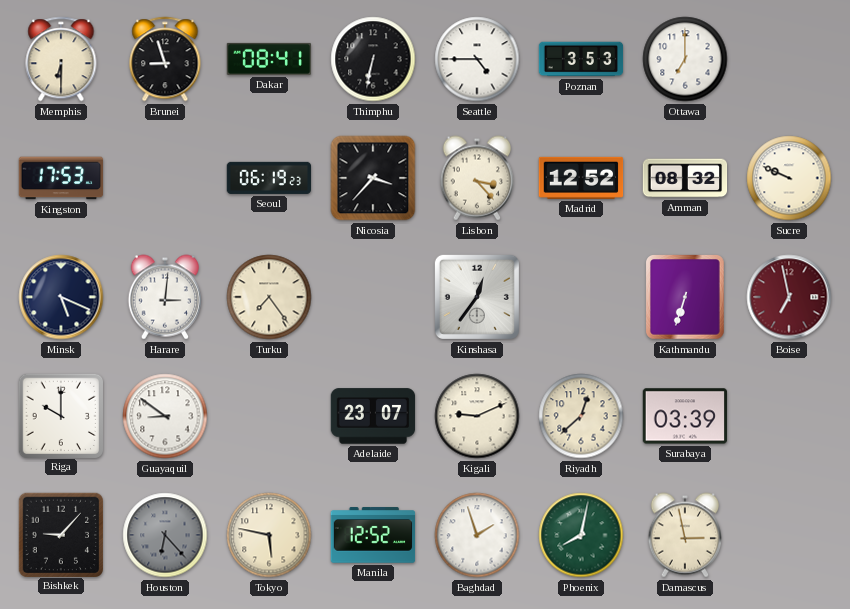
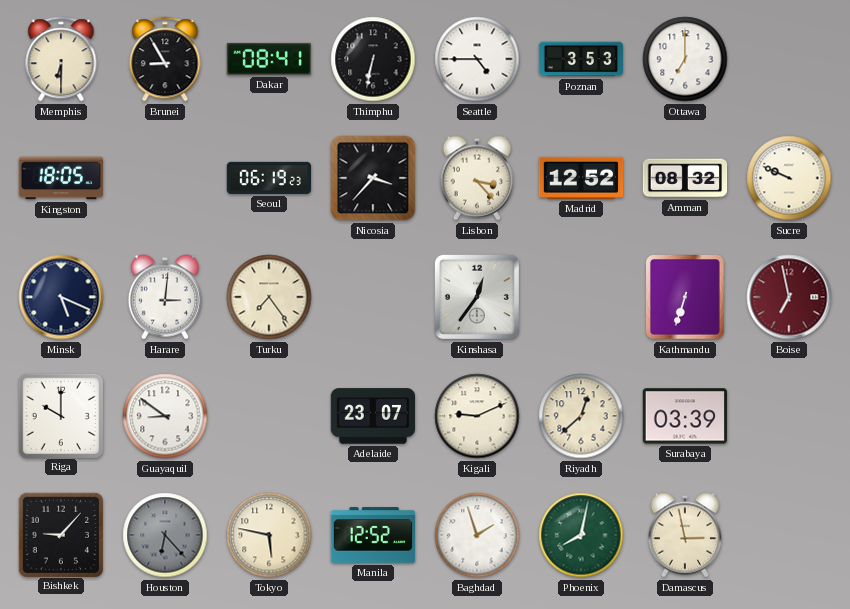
Brunei: 8:57 -> 8:55 (165, 59)
Kingston: 17:53 -> 18:05 (61, 178)
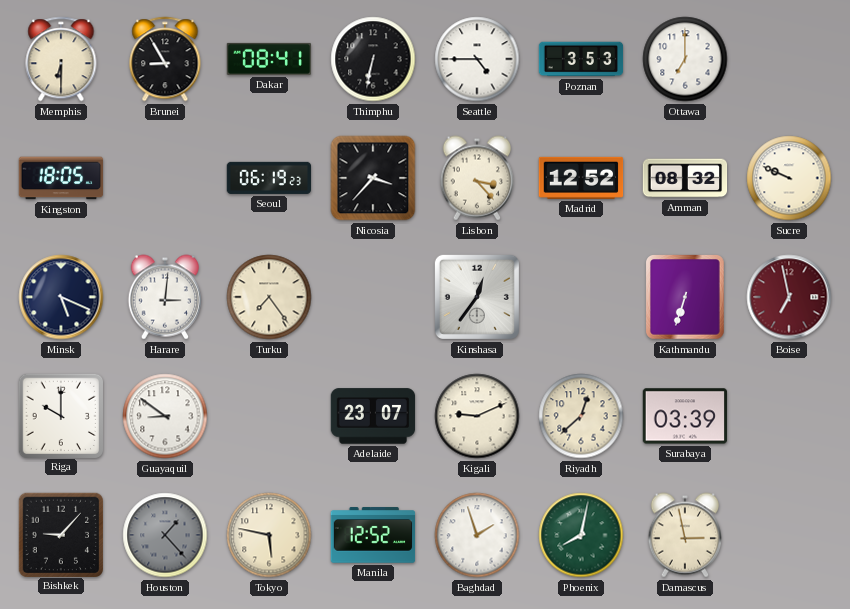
Houston: 6:23 -> 1:23 (165, 535)
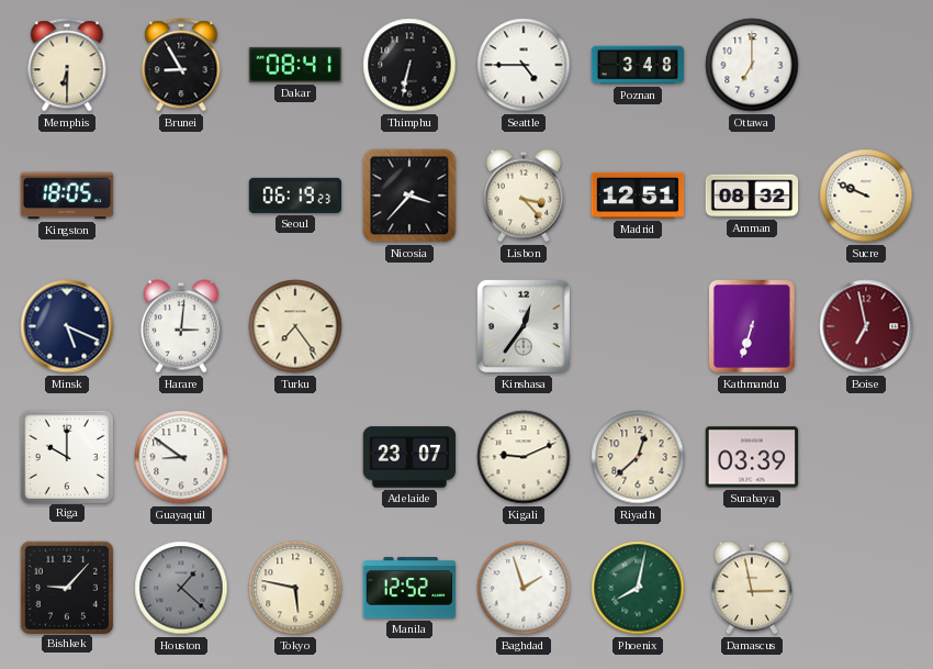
Poznan: 3:53 -> 3:48 (638, 65)
Madrid: 12:52 -> 12:51 (638, 196)
Houston: 1:23 -> 1:22 (181, 588)
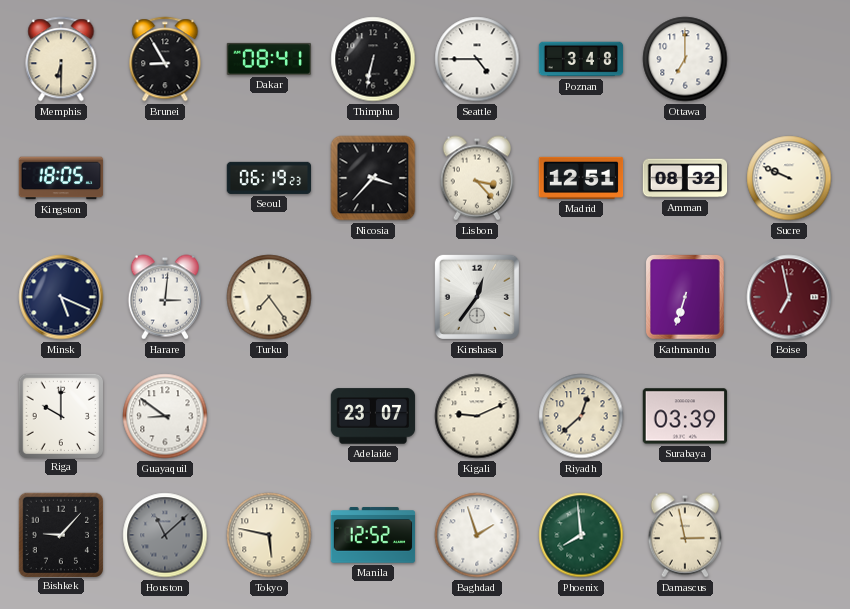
Houston: 1:22 -> 11:08 (165, 535)
Phoenix: 8:02 -> 7:59 (581, 535)
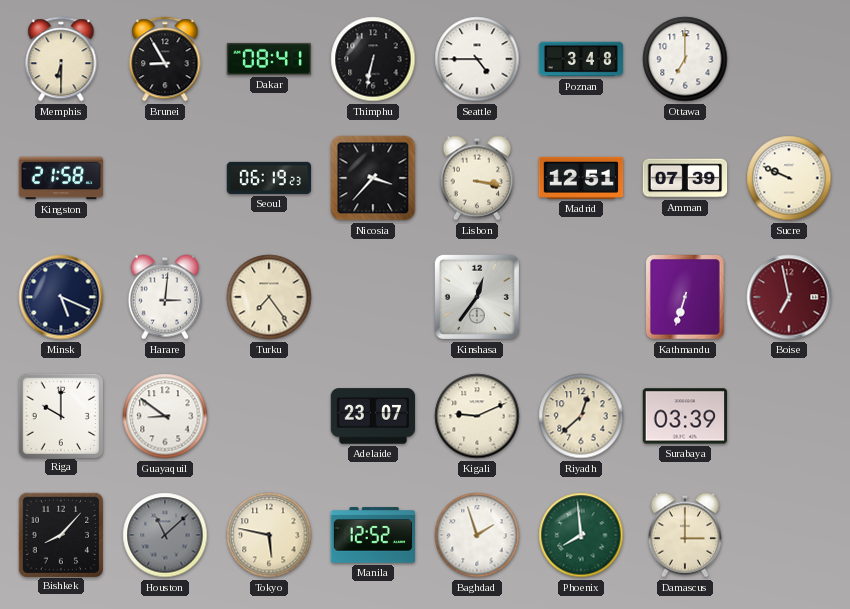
Kingston: 18:05 -> 21:58 (61, 178)
Lisbon: 3:23 -> 3:17 (476, 178)
Amman: 08:32 -> 07:39 (685, 178)
Bishkek: 9:07 -> 8:07 (61, 534)
Damascus: 2:58 -> 3:00 (684, 535)
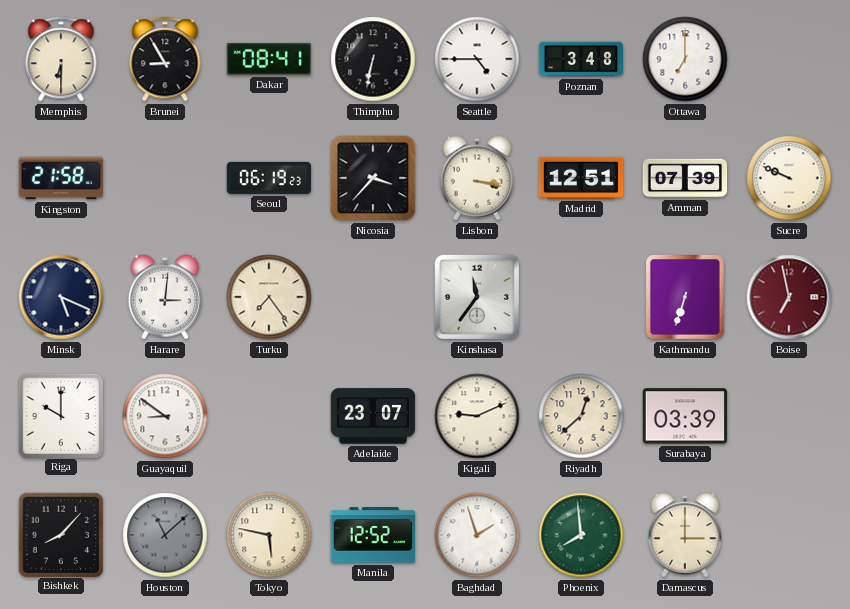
Kinshasa: 12:36 -> 11:36 (477, 297)
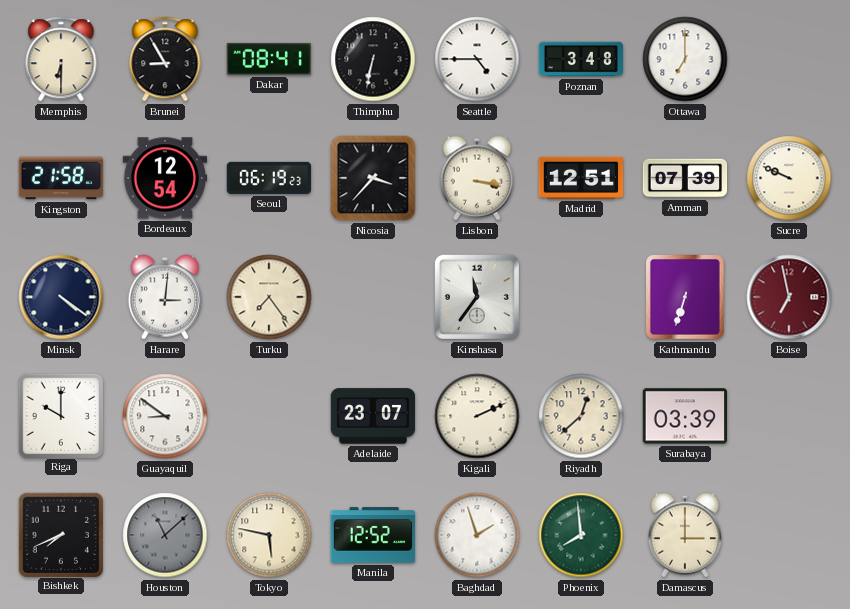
Bordeaux: none -> 12:54 (165, 178)
Minsk: 5:19 -> 4:21 (61, 297)
Kigali: 9:11 -> 2:11 (477, 416)
Bishkek: 8:07 -> 7:41 (61, 534)
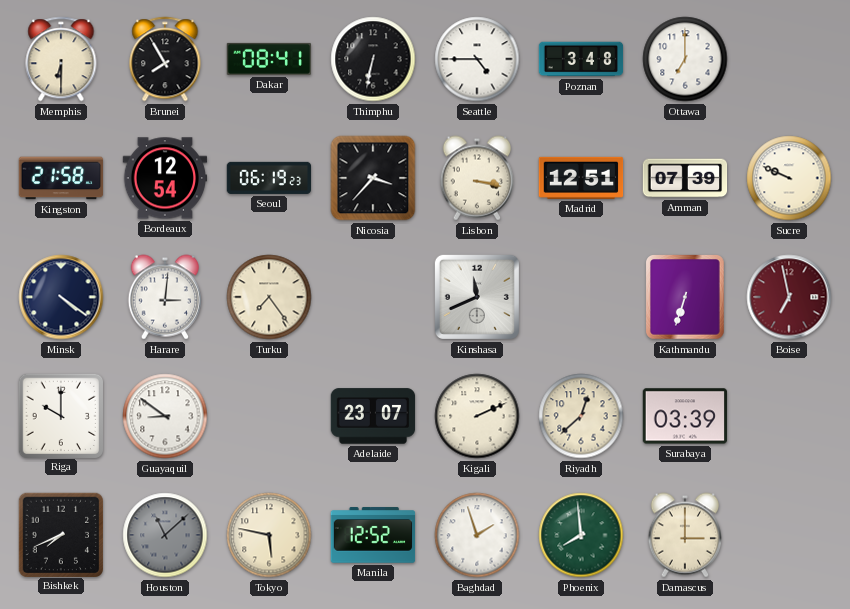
Brunei: 8:55 -> 7:55 (165, 59)
Kinshasa: 11:36 -> 11:41 (477, 297)
